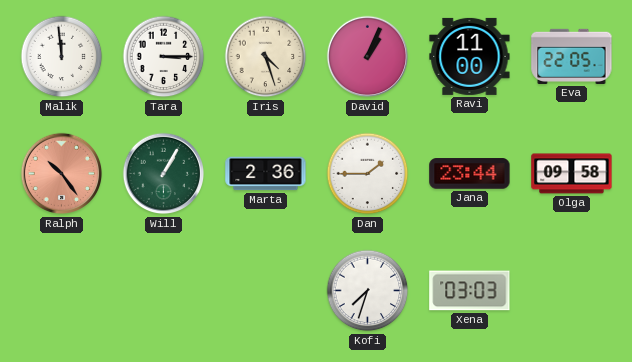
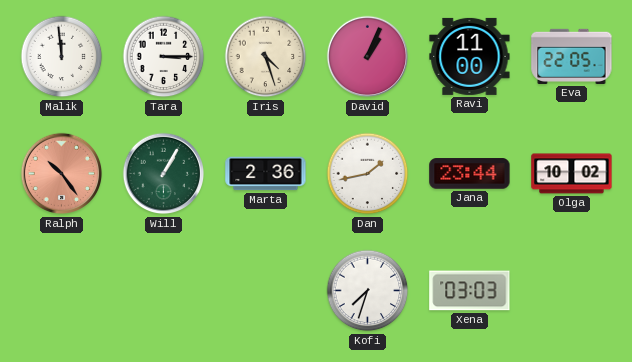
Dan: 1:45 -> 1:43 (368, 174)
Olga: 09:58 -> 10:02 (572, 174)
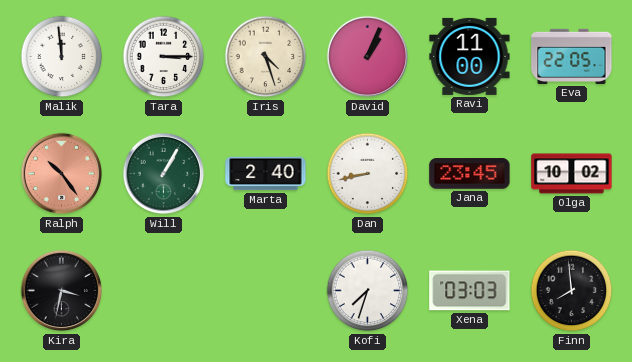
Marta: 2:36 -> 2:40 (266, 174)
Dan: 1:43 -> 8:43 (368, 174)
Jana: 23:44 -> 23:45 (470, 174)
Kira: none -> 3:32 (62, 291)
Finn: none -> 7:59 (572, 291)
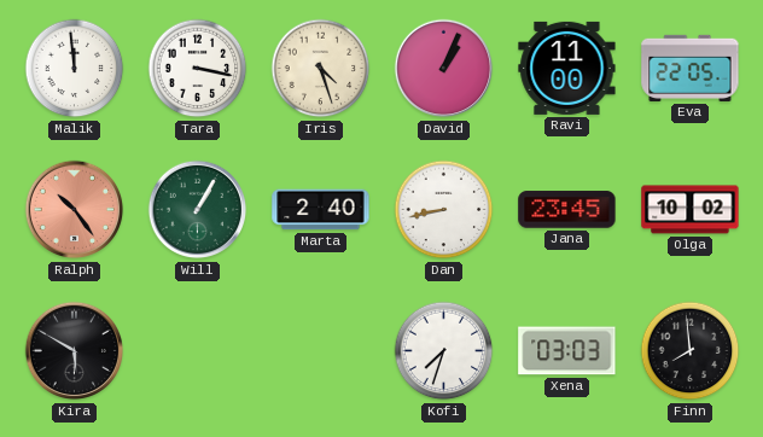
Tara: 3:15 -> 3:17 (198, 69)
Kira: 3:32 -> 5:50 (75, 351)
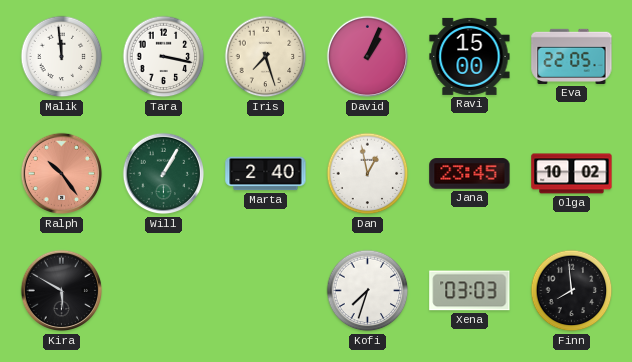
Iris: 4:27 -> 7:27 (266, 57)
Ravi: 11:00 -> 15:00 (470, 56)
Dan: 8:43 -> 12:58 (368, 174)
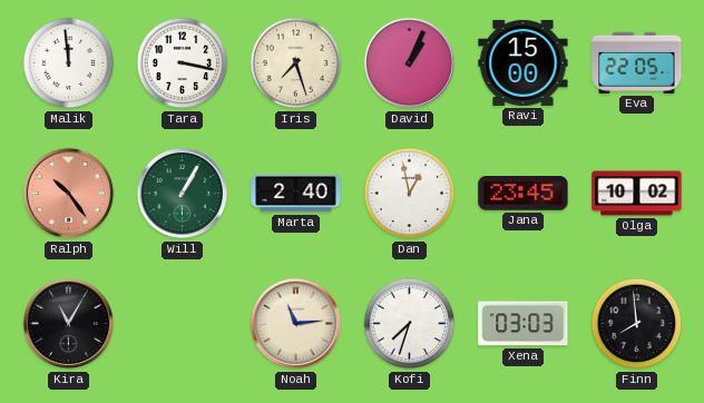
Kira: 5:50 -> 11:05 (69, 324)
Noah: none -> 11:14 (296, 324)
